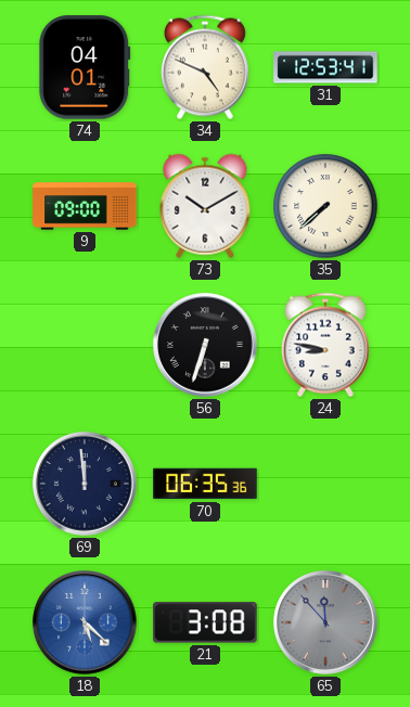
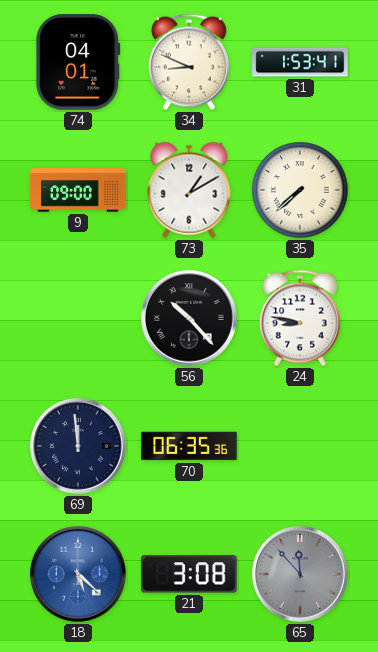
34: 4:49 -> 8:49 (189, 62)
31: 12:53 -> 1:53 (300, 62)
73: 10:10 -> 1:10 (189, 190)
56: 6:33 -> 10:23 (189, 318)
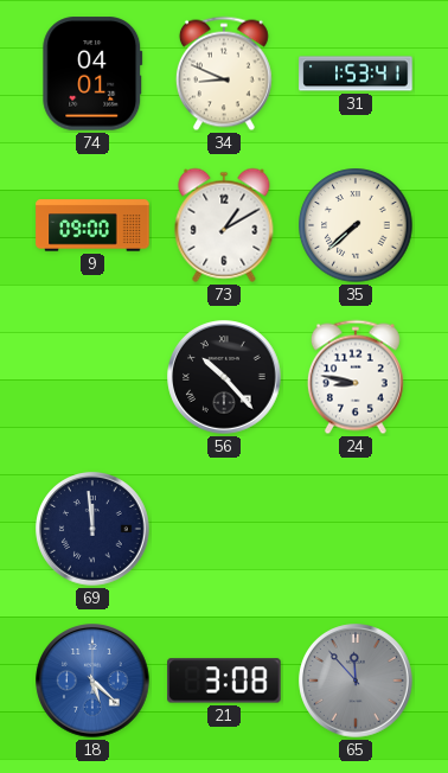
70: 06:35 -> none (189, 446)
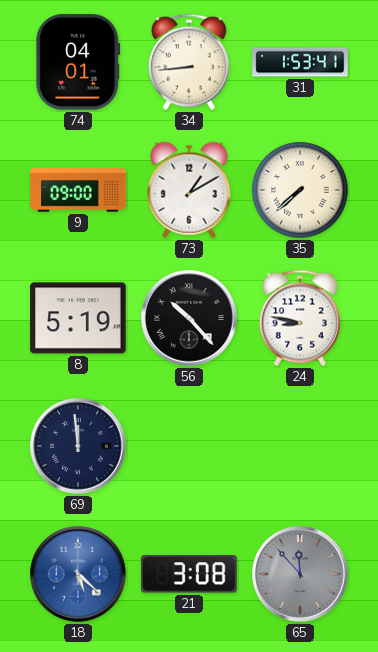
34: 8:49 -> 8:44 (189, 62)
8: none -> 5:19 (78, 318)
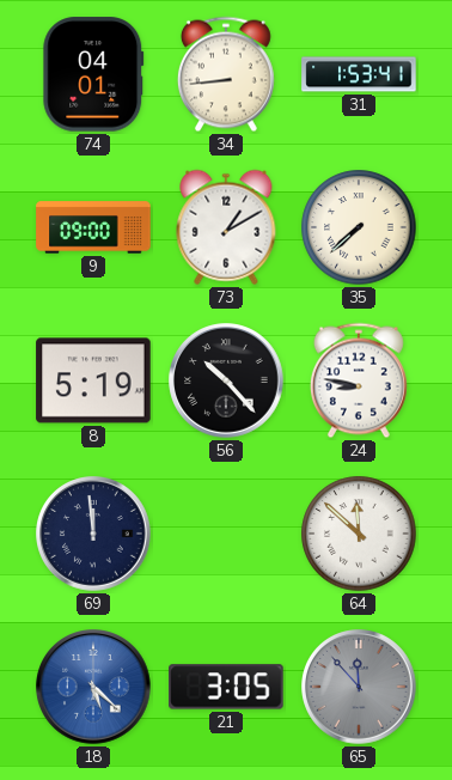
64: none -> 11:52 (359, 534)
21: 3:08 -> 3:05 (226, 687)
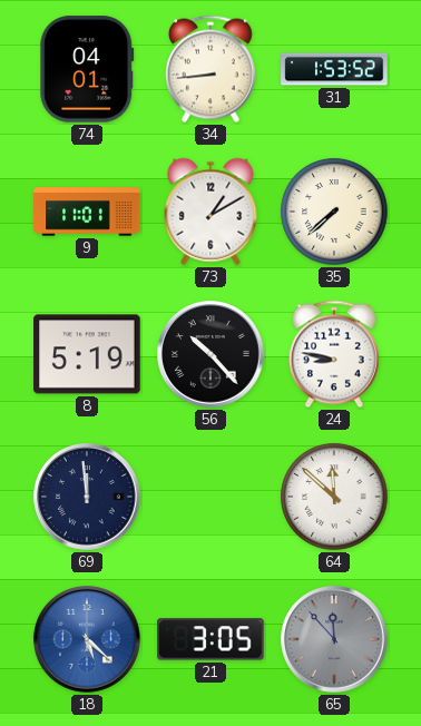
31: 1:53:41 -> 1:53:52 (334, 69)
9: 09:00 -> 11:01 (87, 212)
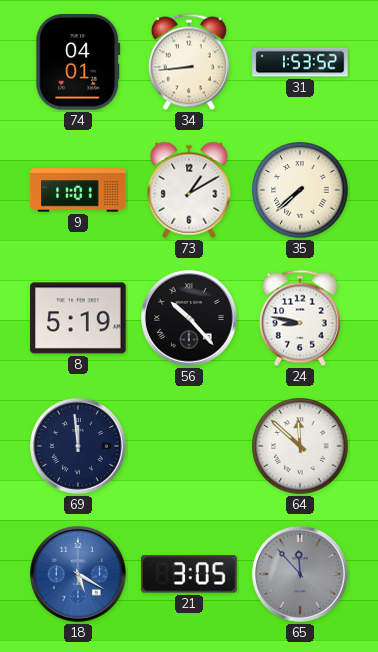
18: 5:22 -> 5:20 (78, 574)
